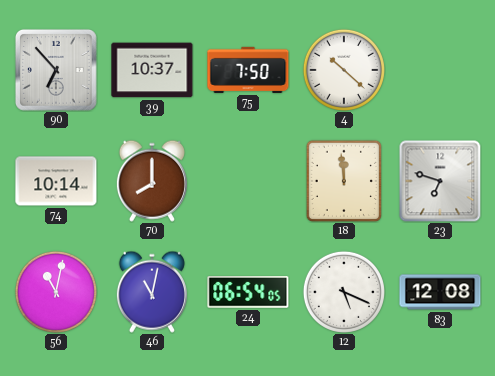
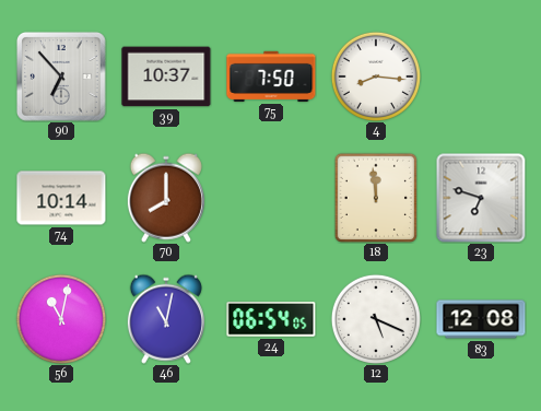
4: 10:22 -> 8:16 (376, 77)
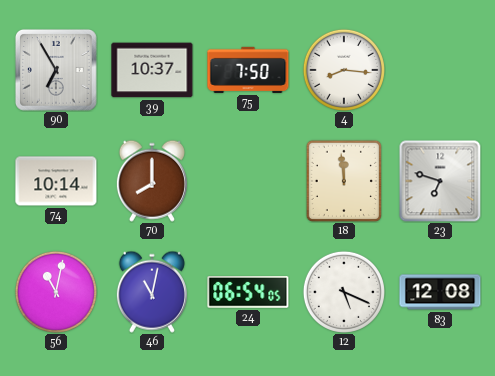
90: 6:53 -> 6:55 (56, 70)
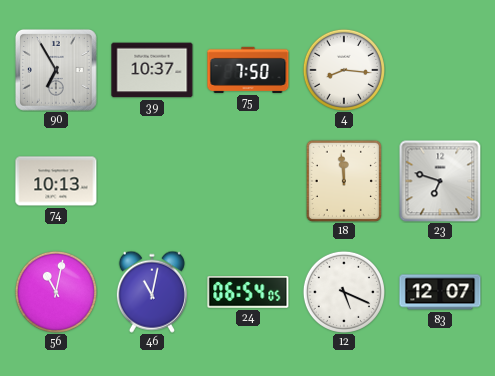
74: 10:14 -> 10:13 (56, 181)
70: 8:00 -> none (152, 181)
83: 12:08 -> 12:07 (440, 292)
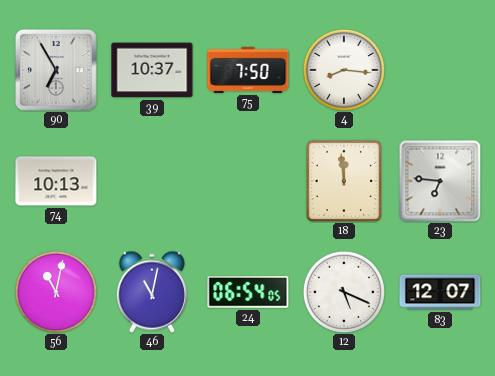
23: 6:48 -> 6:46 (440, 181)
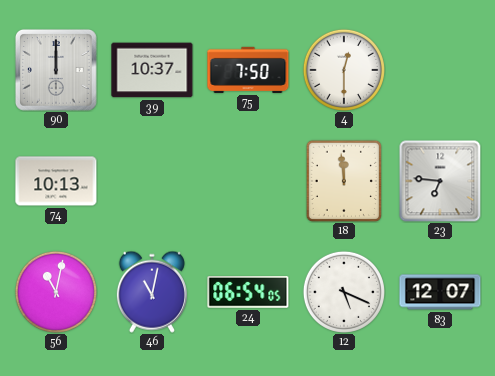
90: 6:55 -> 12:00 (56, 70)
4: 8:16 -> 12:30 (344, 70)
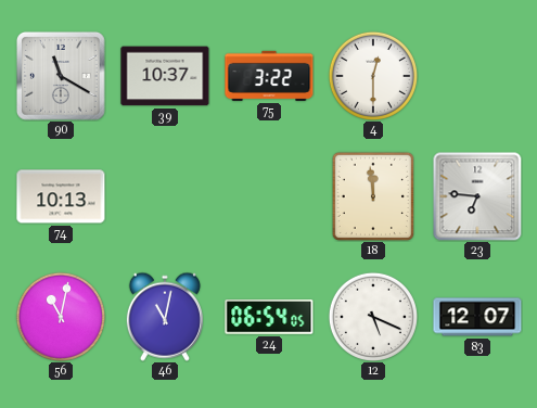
90: 12:00 -> 11:20 (61, 76)
75: 7:50 -> 3:22 (269, 76)
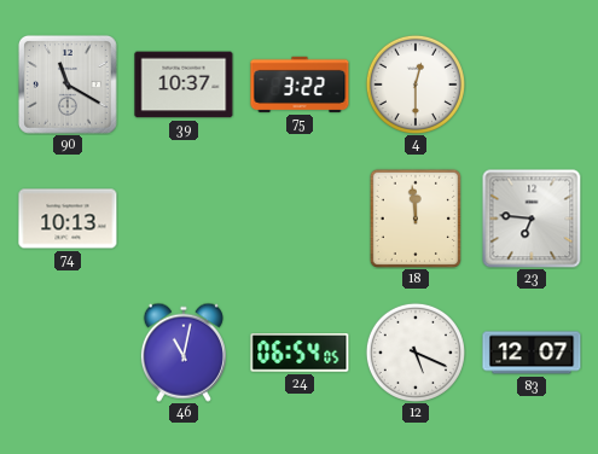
56: 11:02 -> none (61, 317)
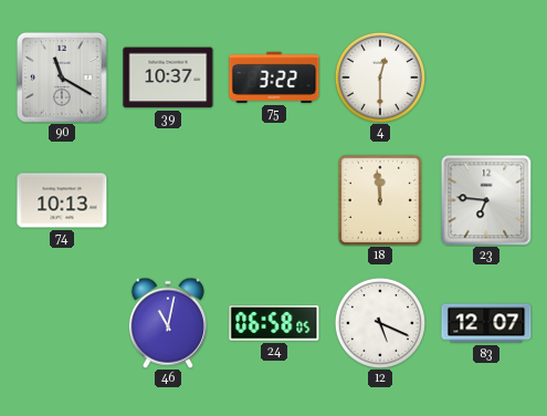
24: 06:54 -> 06:58 (274, 324)
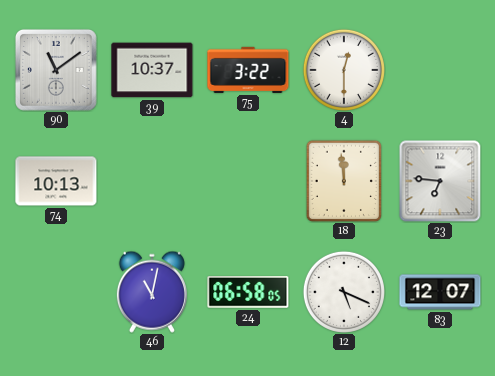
90: 11:20 -> 11:09 (56, 70)
